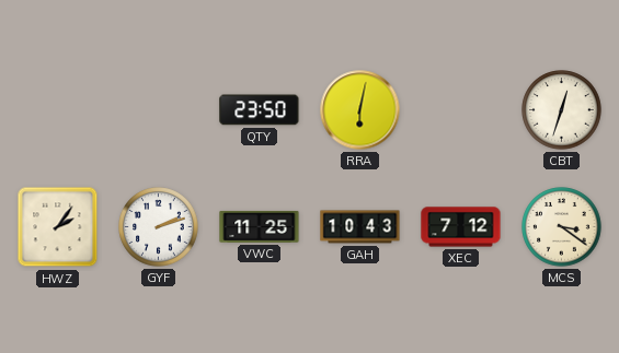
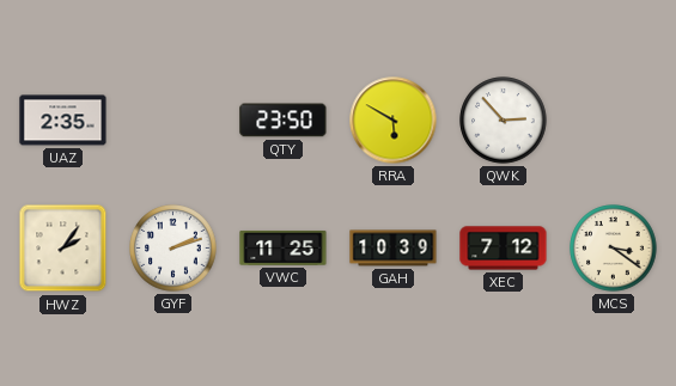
UAZ: none -> 2:35 (63, 121)
RRA: 6:02 -> 5:50 (394, 121)
QWK: none -> 2:53 (504, 121)
CBT: 12:33 -> none (562, 110)
GAH: 10:43 -> 10:39 (394, 249)
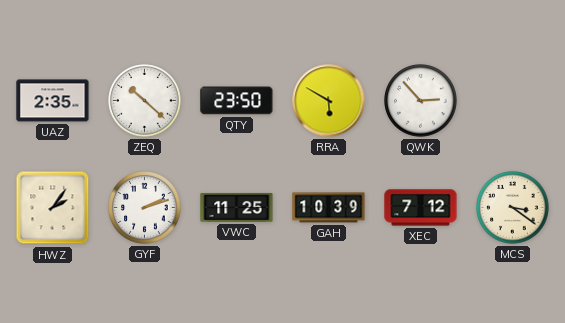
ZEQ: none -> 10:22 (145, 101)
